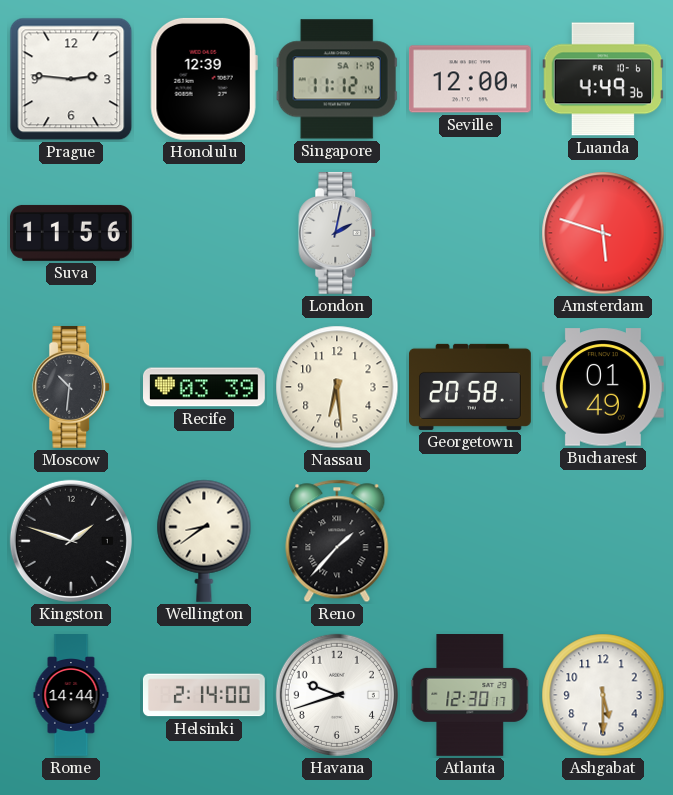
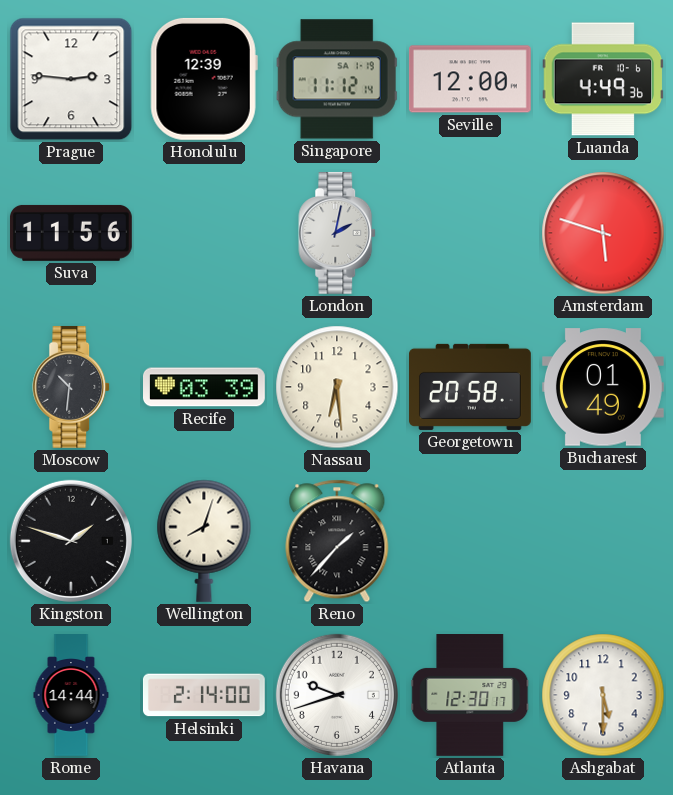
Wellington: 8:39 -> 8:03 (204, 541)
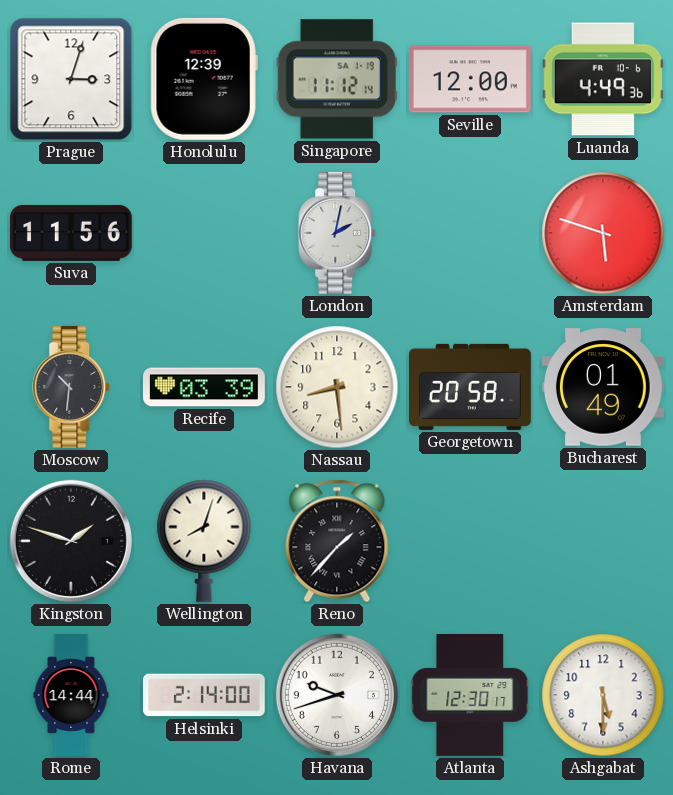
Prague: 2:46 -> 3:03 (71, 79)
Nassau: 6:29 -> 8:29 (337, 387)
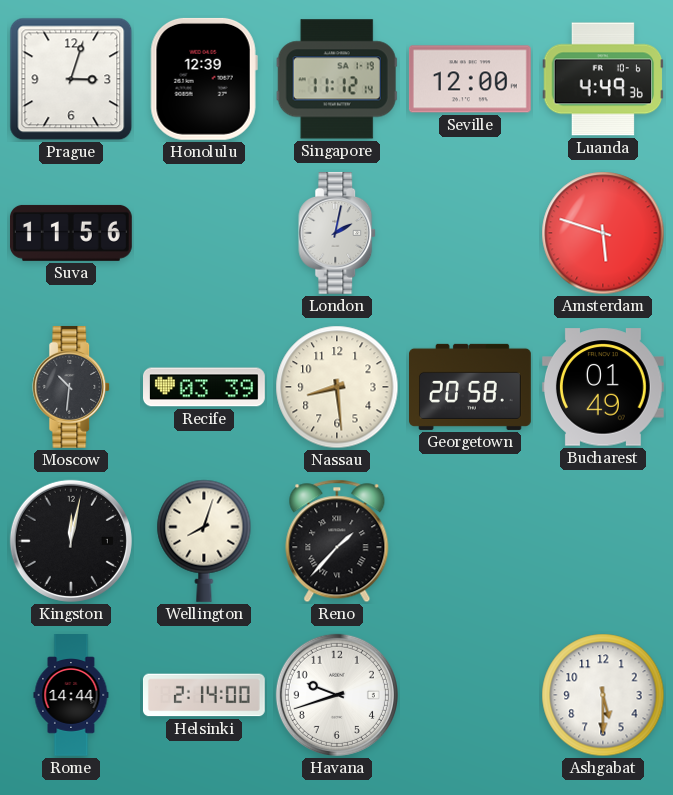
Kingston: 1:48 -> 12:02 (71, 541)
Atlanta: 12:30 -> none (470, 696)
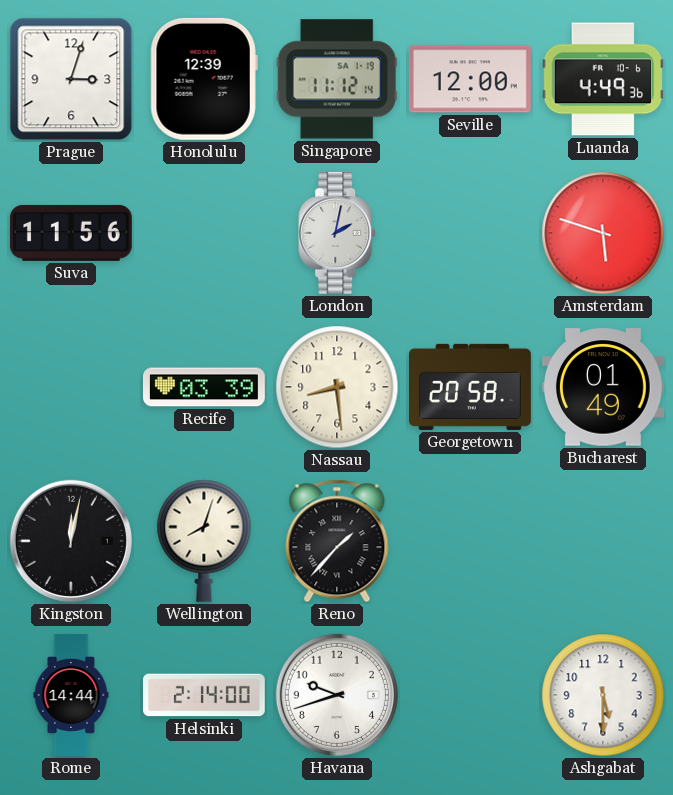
Moscow: 10:31 -> none (72, 387)
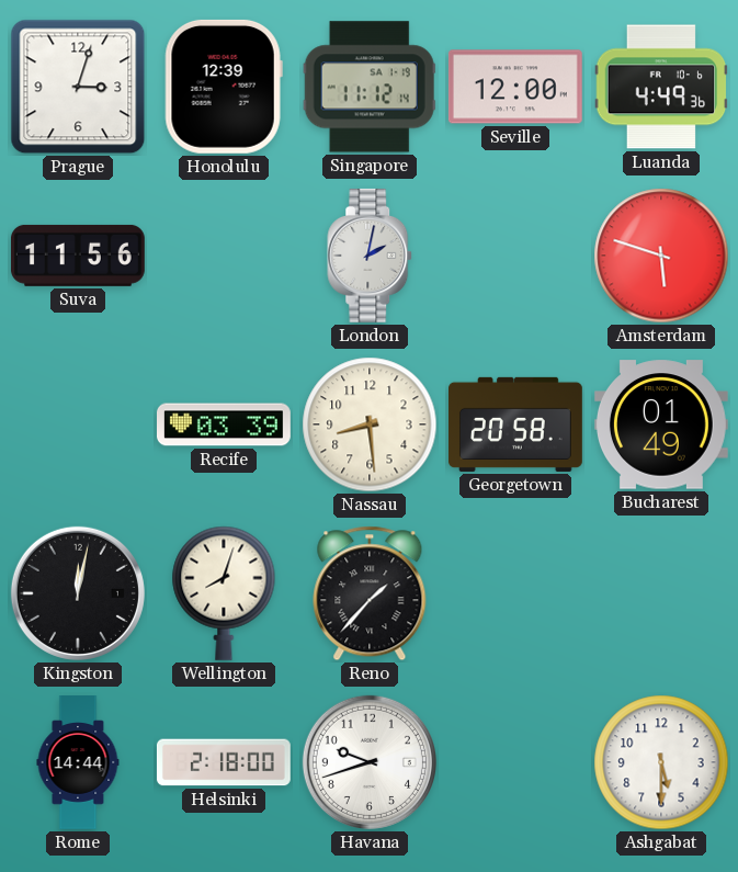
Helsinki: 2:14 -> 2:18 (224, 762)
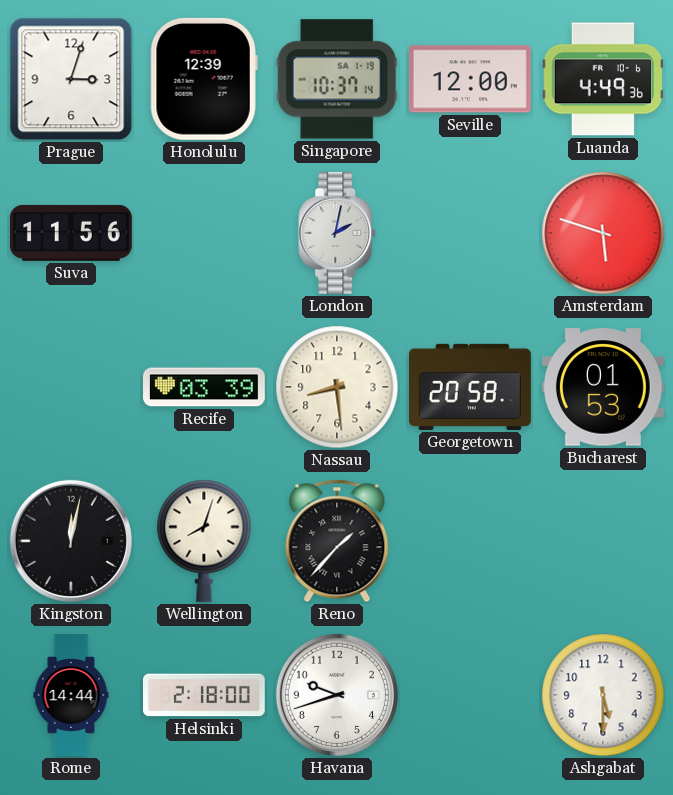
Singapore: 11:12 -> 10:37 (337, 79)
Bucharest: 01:49 -> 01:53 (603, 387)
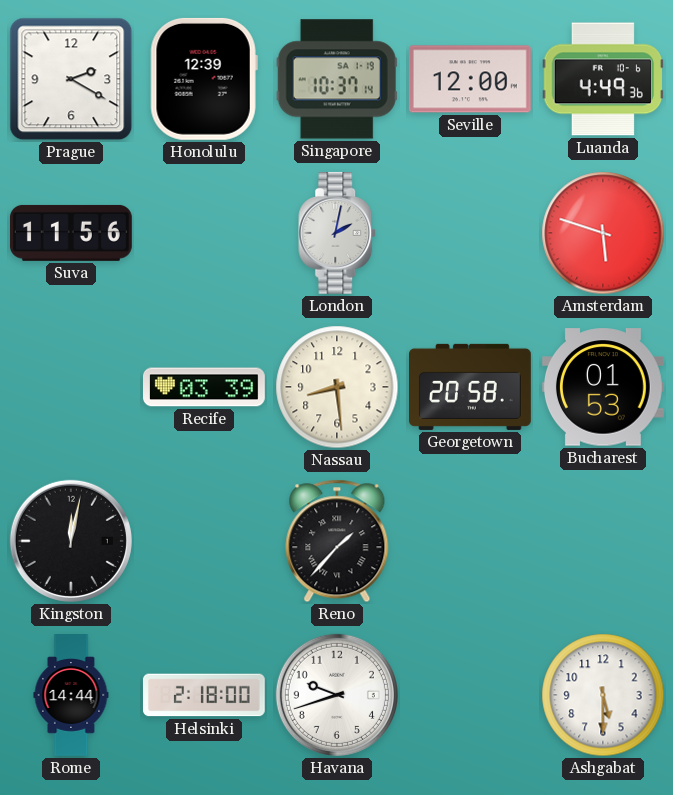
Prague: 3:03 -> 2:20 (71, 79)
Wellington: 8:03 -> none (204, 541)
